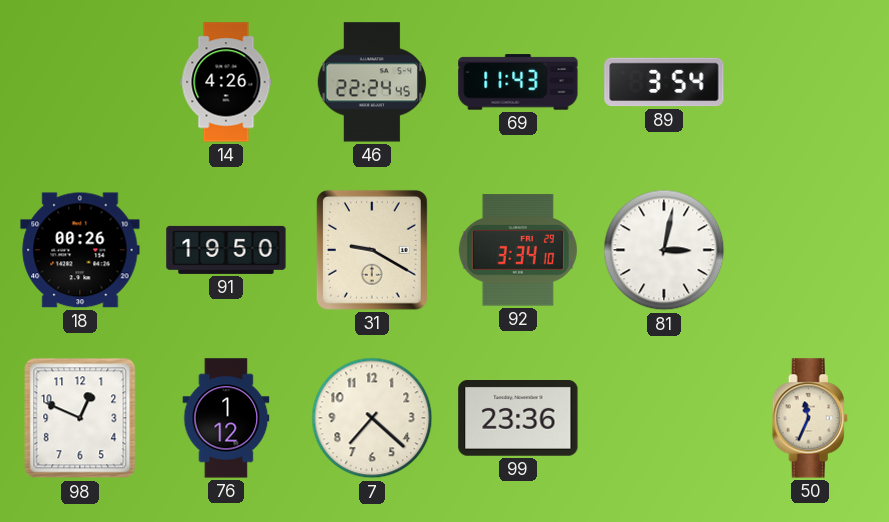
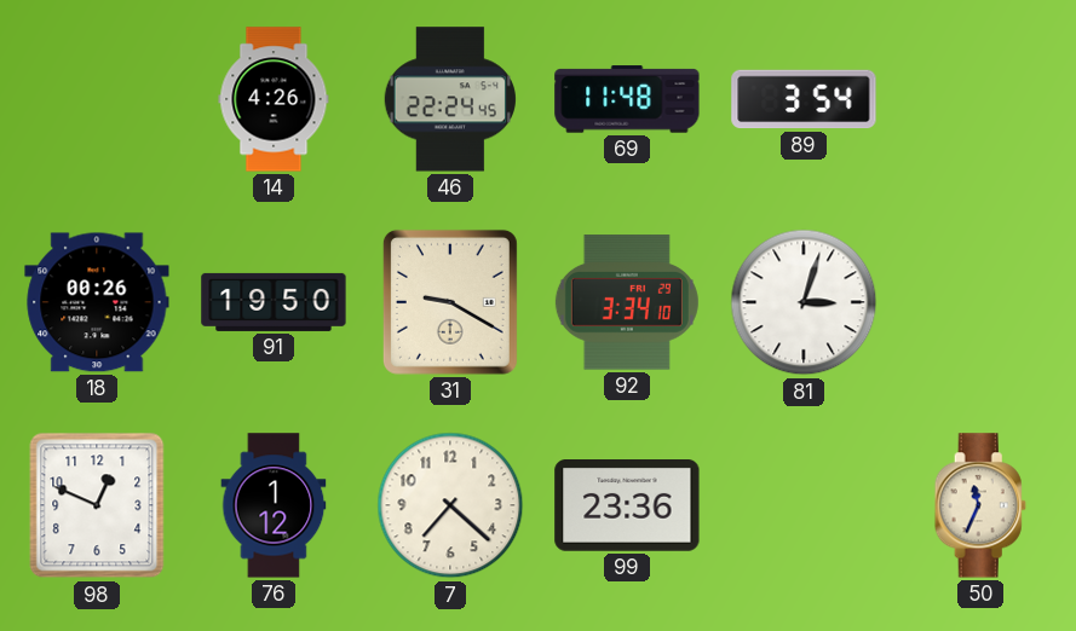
69: 11:43 -> 11:48 (627, 99)
81: 3:02 -> 3:03 (804, 302)
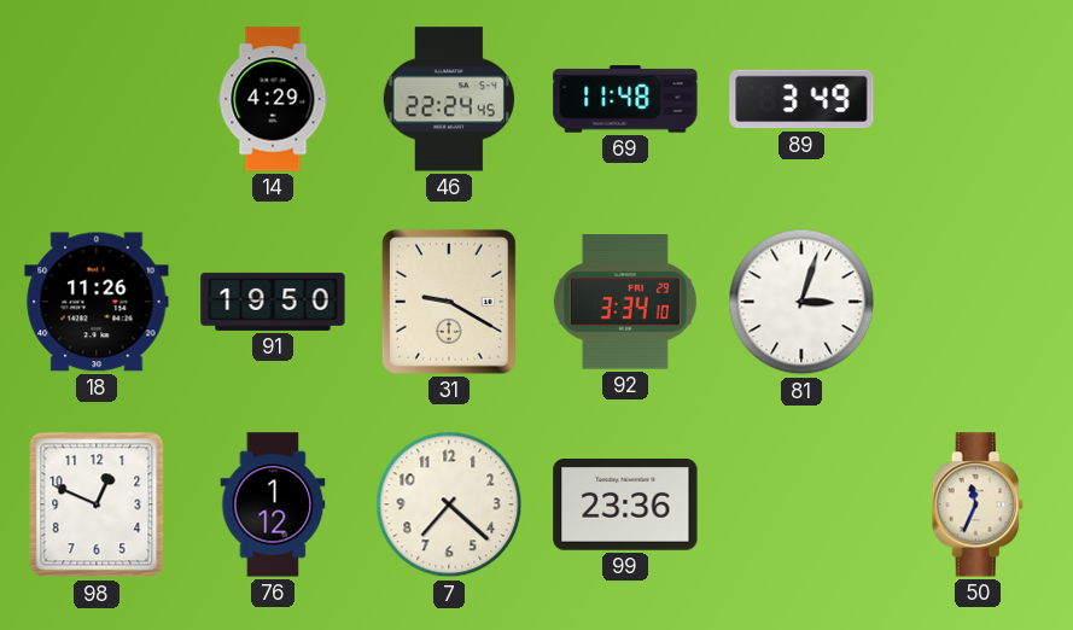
14: 4:26 -> 4:29 (273, 99)
89: 3:54 -> 3:49 (801, 99)
18: 00:26 -> 11:26 (97, 302)
